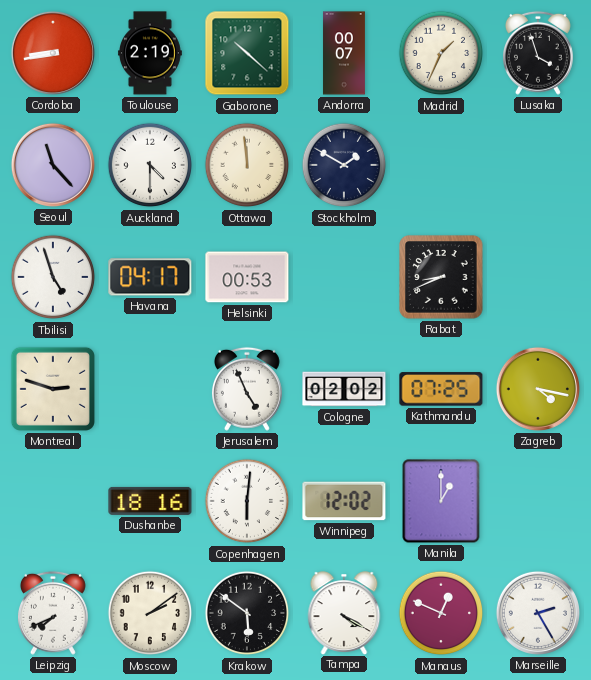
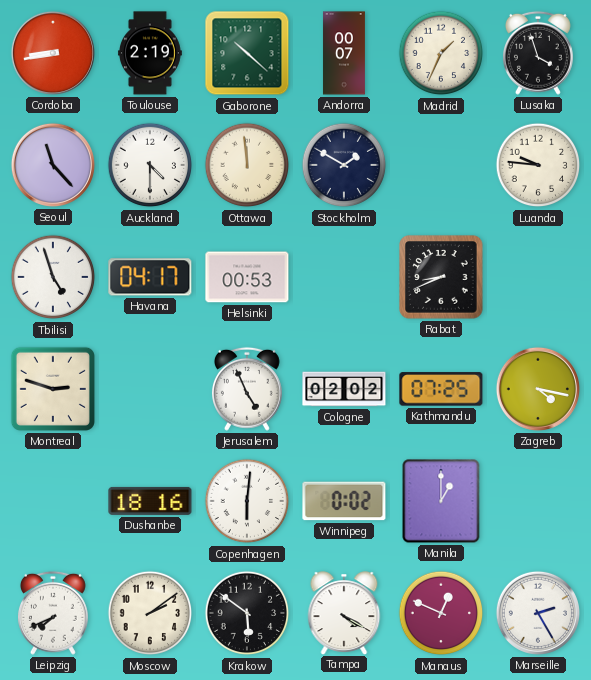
Luanda: none -> 9:46 (538, 165)
Winnipeg: 12:02 -> 0:02 (344, 501)
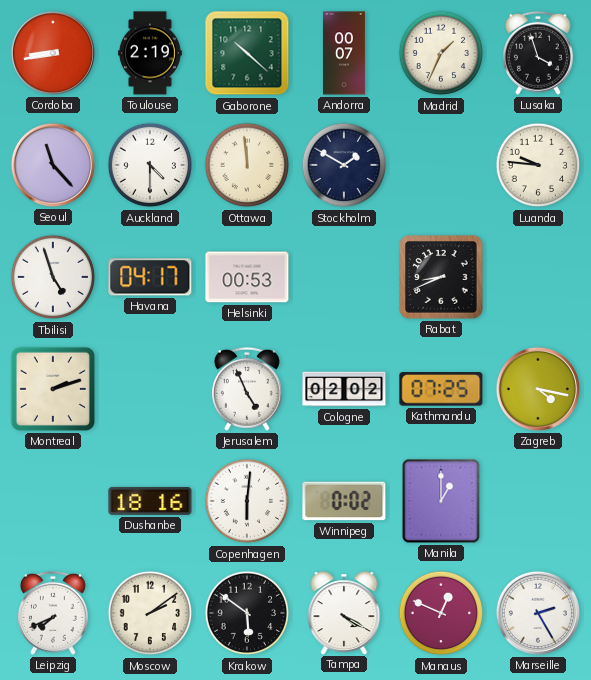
Montreal: 2:48 -> 2:12 (53, 389)
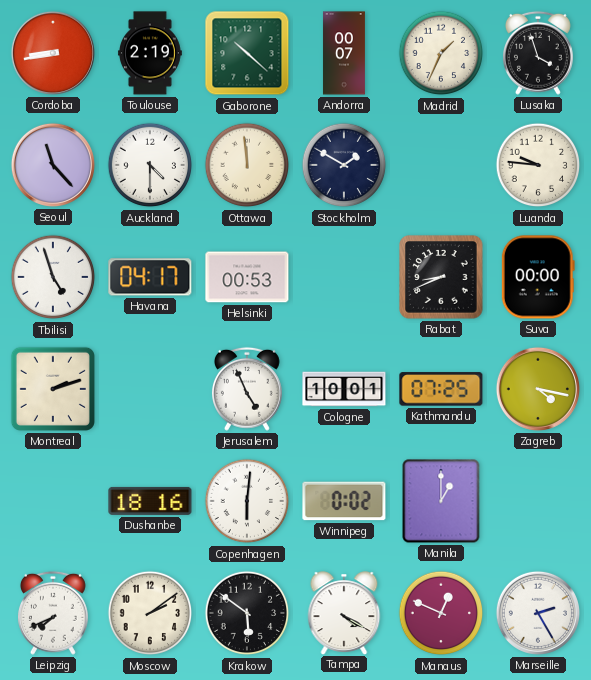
Suva: none -> 00:00 (538, 277)
Cologne: 02:02 -> 10:01 (344, 389)
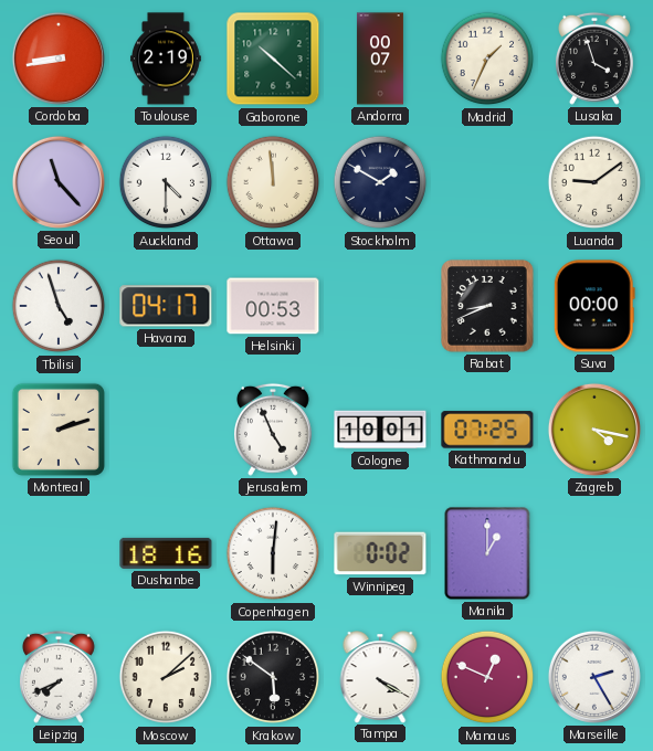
Luanda: 9:46 -> 9:09 (594, 182)
Moscow: 2:09 -> 2:08 (166, 677)
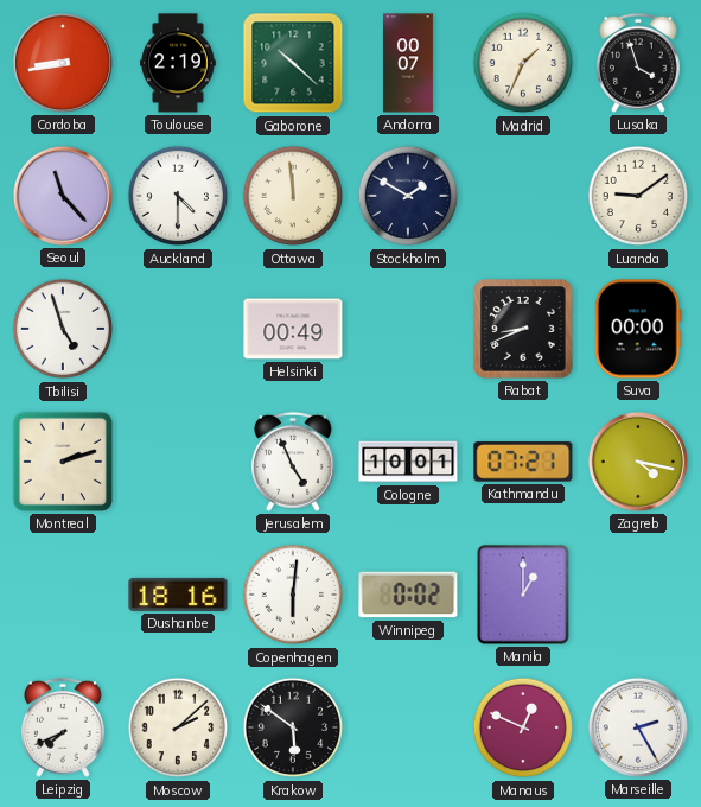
Havana: 04:17 -> none (166, 306)
Helsinki: 00:53 -> 00:49 (293, 329)
Kathmandu: 07:25 -> 07:21 (523, 462)
Tampa: 4:20 -> none (380, 677)
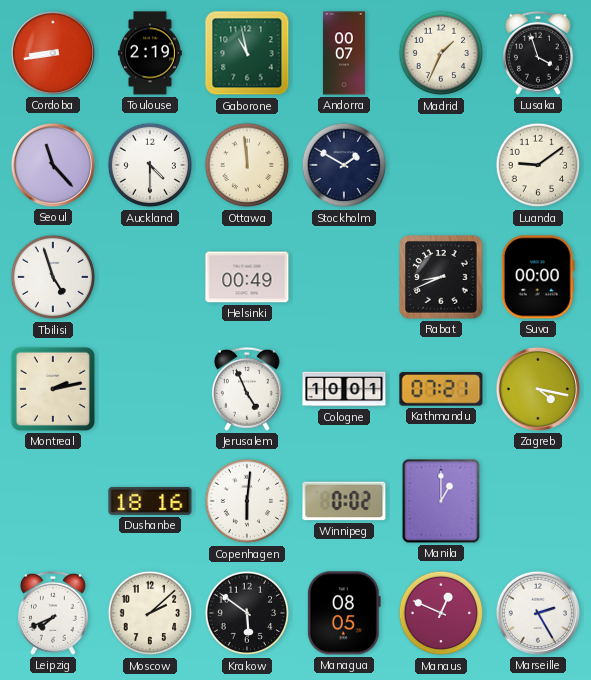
Gaborone: 10:22 -> 10:58 (247, 53)
Montreal: 2:12 -> 2:13 (53, 389)
Managua: none -> 08:05 (344, 613)
